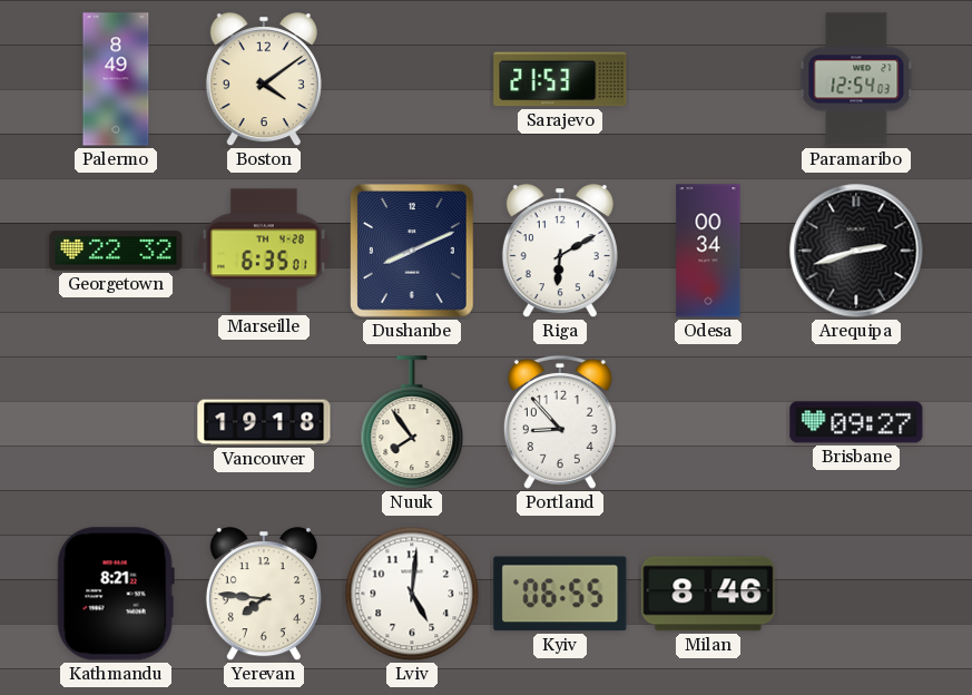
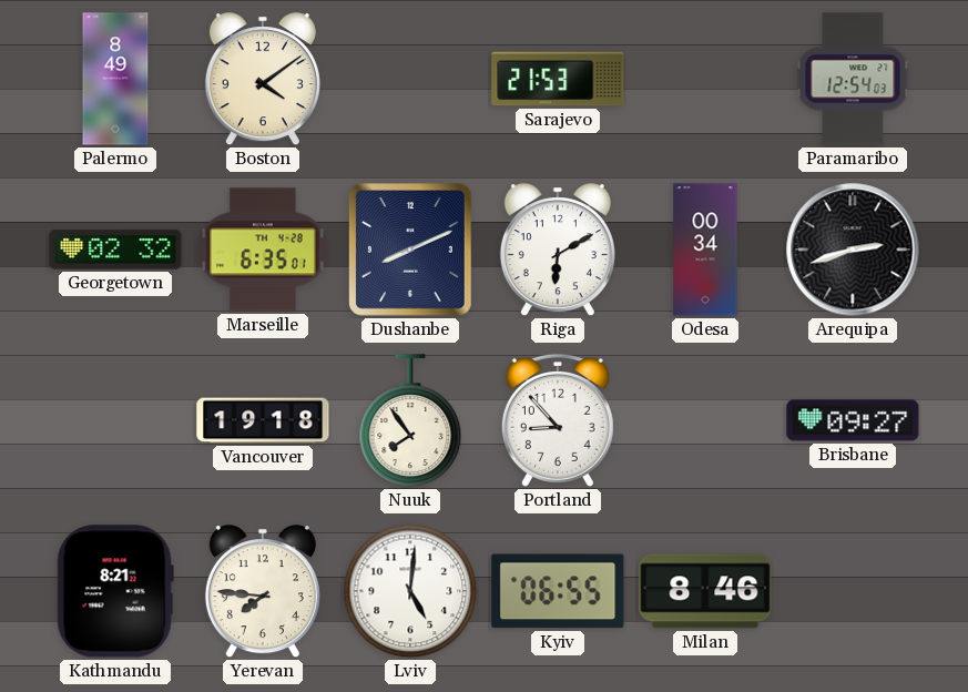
Georgetown: 22:32 -> 02:32 (115, 250)
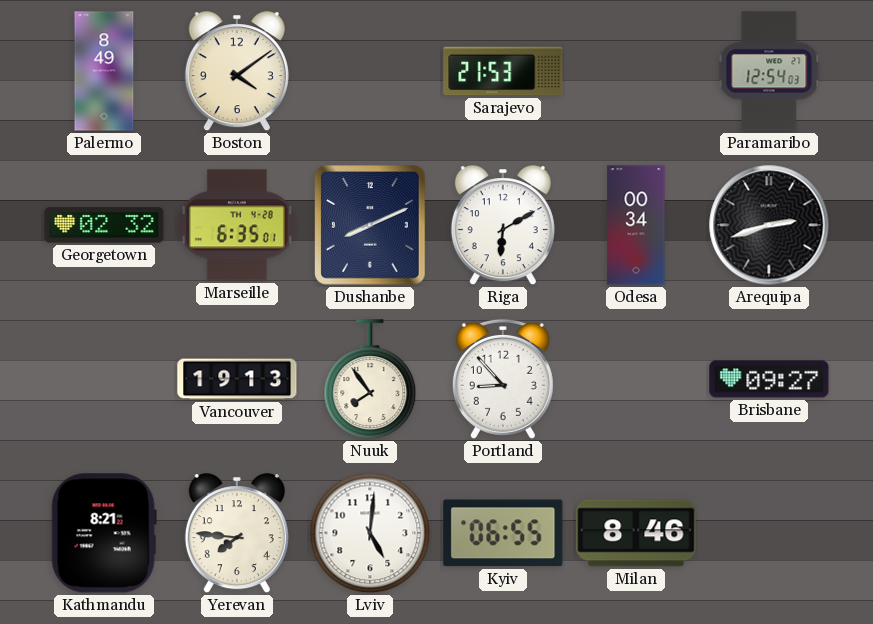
Vancouver: 19:18 -> 19:13 (237, 379)
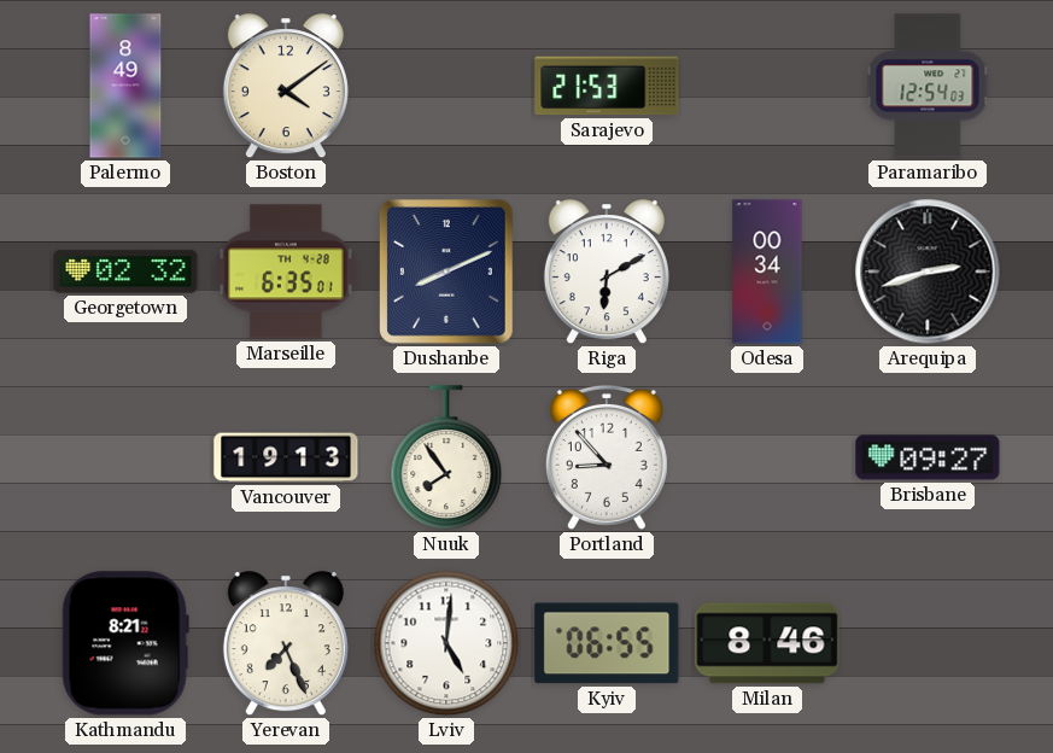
Yerevan: 7:46 -> 7:26 (286, 644)
